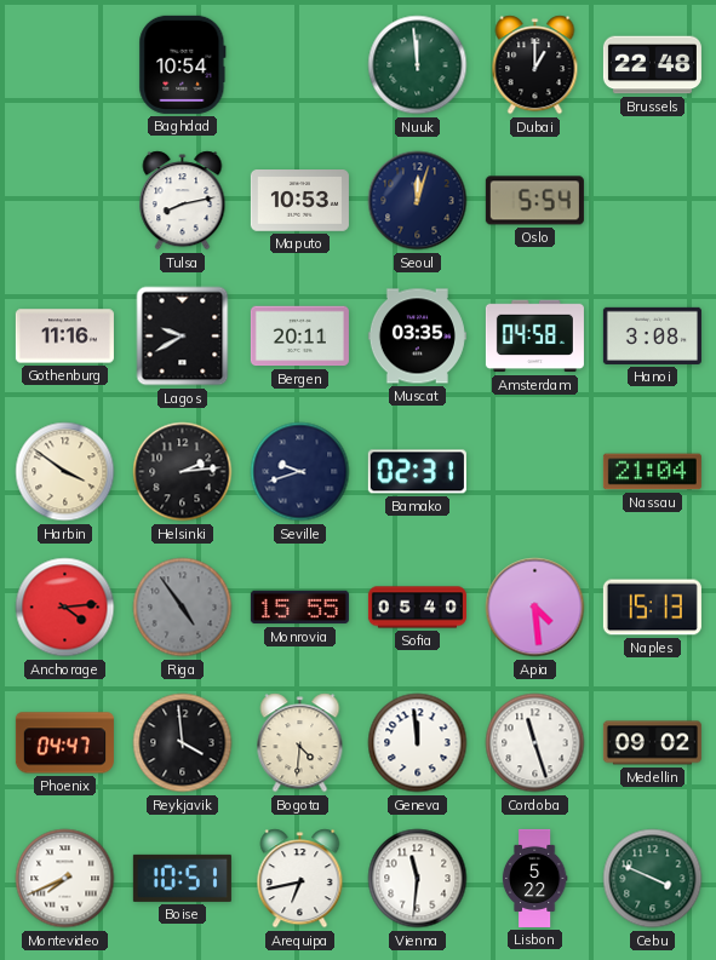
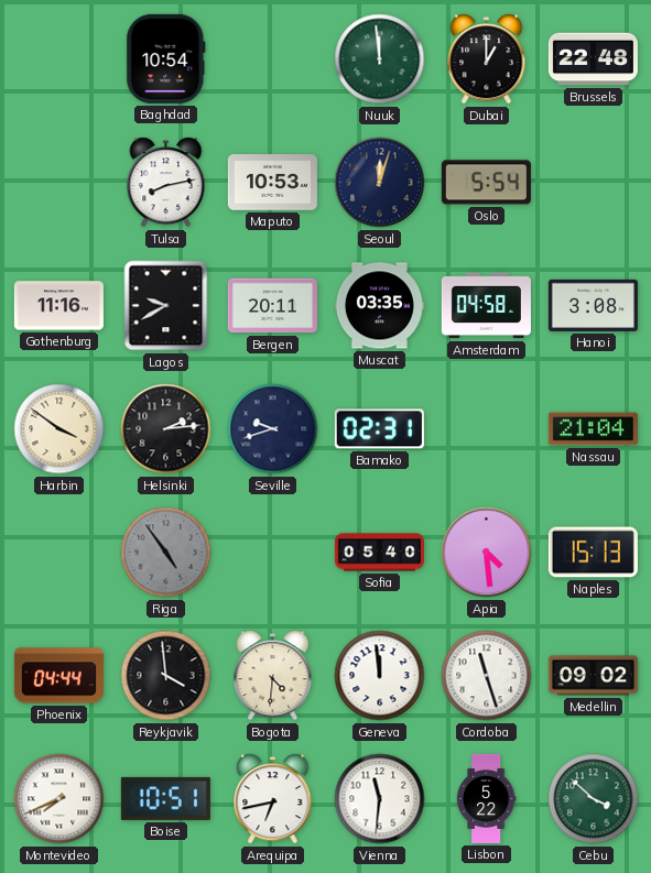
Anchorage: 4:14 -> none (65, 608)
Monrovia: 15:55 -> none (299, 608)
Phoenix: 04:47 -> 04:44 (58, 676)
Cebu: 3:49 -> 3:52 (594, 799)
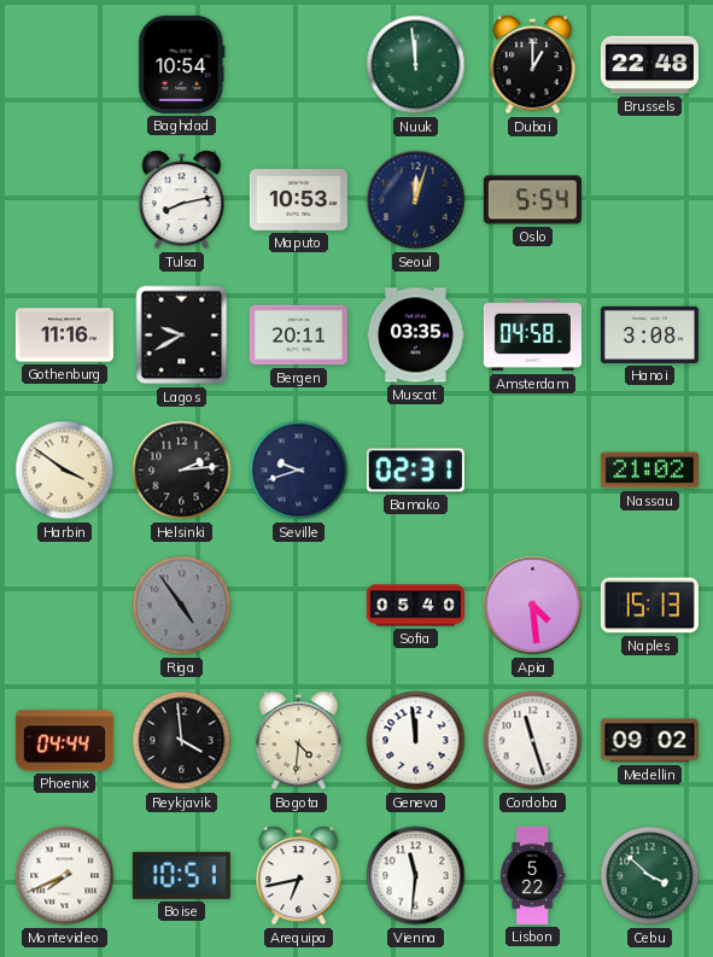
Nassau: 21:04 -> 21:02 (649, 471)
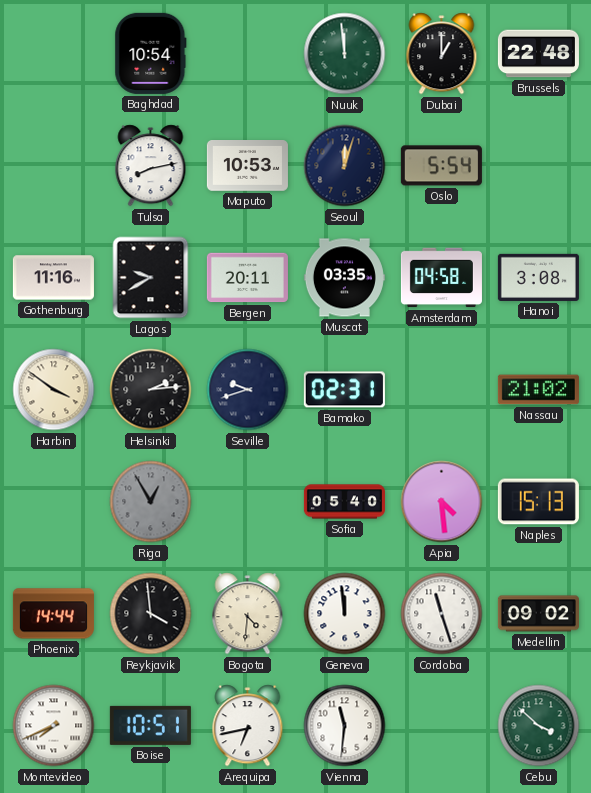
Riga: 4:54 -> 12:55 (151, 502)
Phoenix: 04:44 -> 14:44 (53, 614)
Lisbon: 5:22 -> none (532, 875)
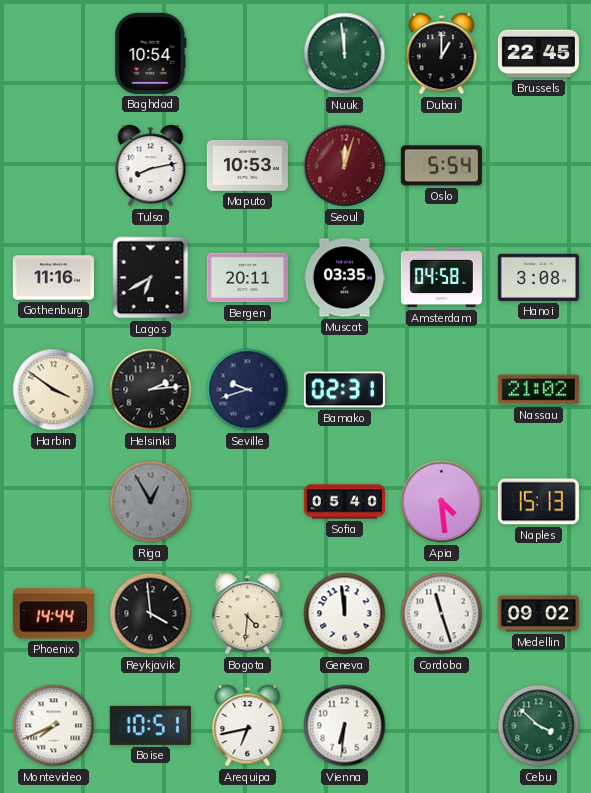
Brussels: 22:48 -> 22:45 (538, 54)
Seoul dial: navy -> burgundy (345, 166)
Lagos: 9:40 -> 6:40 (151, 278)
Vienna: 11:31 -> 6:31 (345, 726)
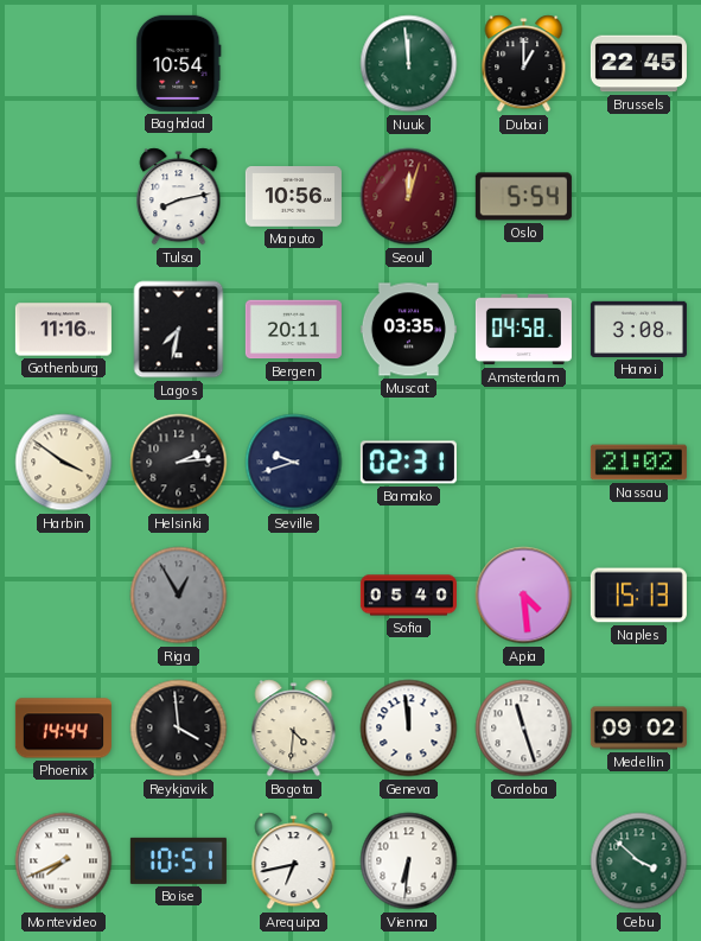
Maputo: 10:53 -> 10:56 (293, 197)
Lagos: 6:40 -> 7:32 (179, 330)
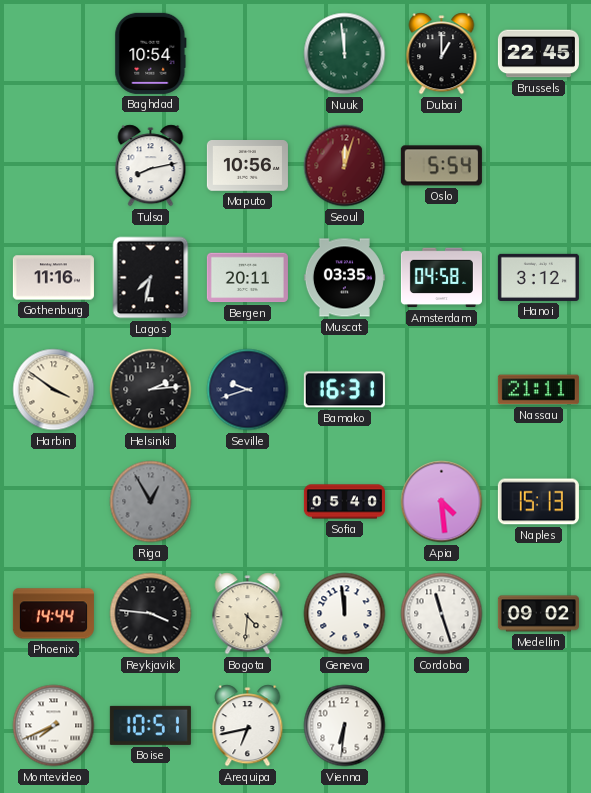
Hanoi: 3:08 -> 3:12 (538, 277)
Bamako: 02:31 -> 16:31 (344, 390)
Nassau: 21:02 -> 21:11 (538, 390)
Reykjavik: 3:59 -> 3:46 (151, 614)
Cebu: 3:52 -> none (639, 861)
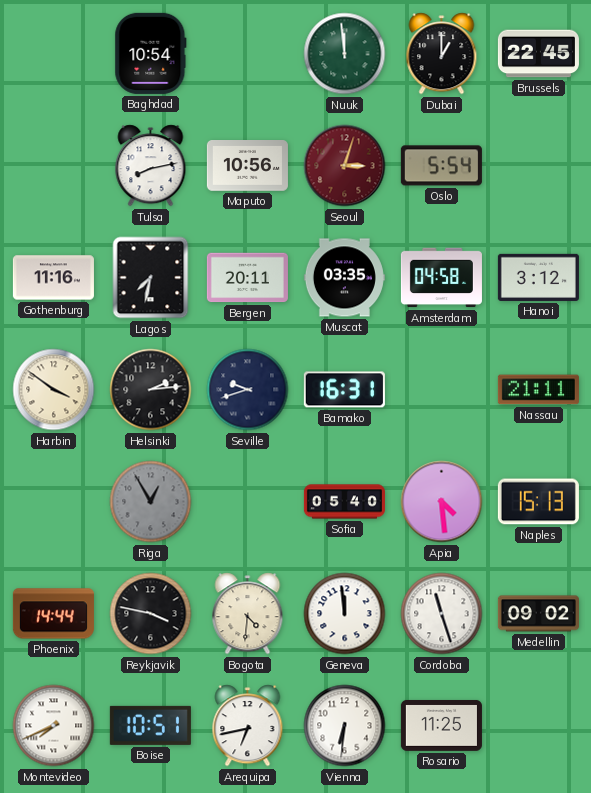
Seoul: 12:03 -> 3:03 (345, 166)
Reykjavik: 3:46 -> 3:47 (151, 614)
Rosario: none -> 11:25 (441, 725)
